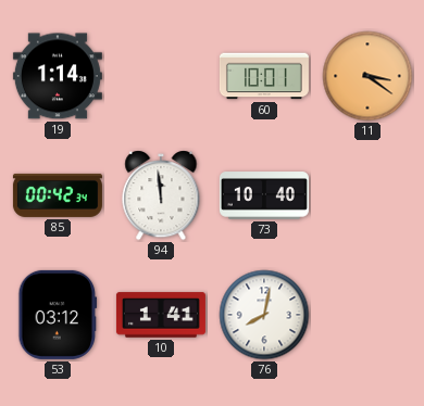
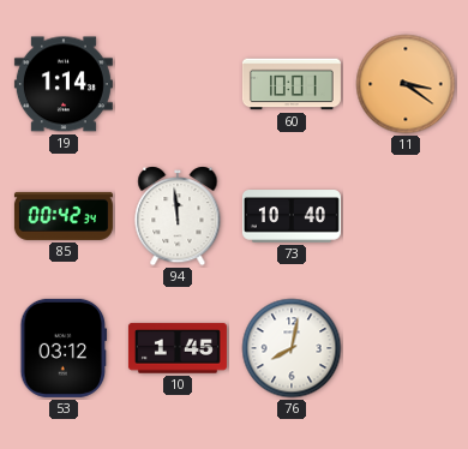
10: 1:41 -> 1:45 (178, 348)
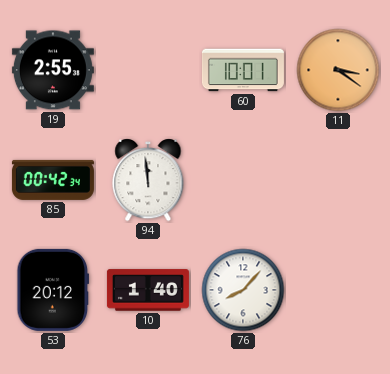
19: 1:14 -> 2:55 (53, 70)
73: 10:40 -> none (292, 216)
53: 03:12 -> 20:12 (53, 290)
10: 1:45 -> 1:40 (148, 290)
76: 8:02 -> 8:07 (243, 290)
